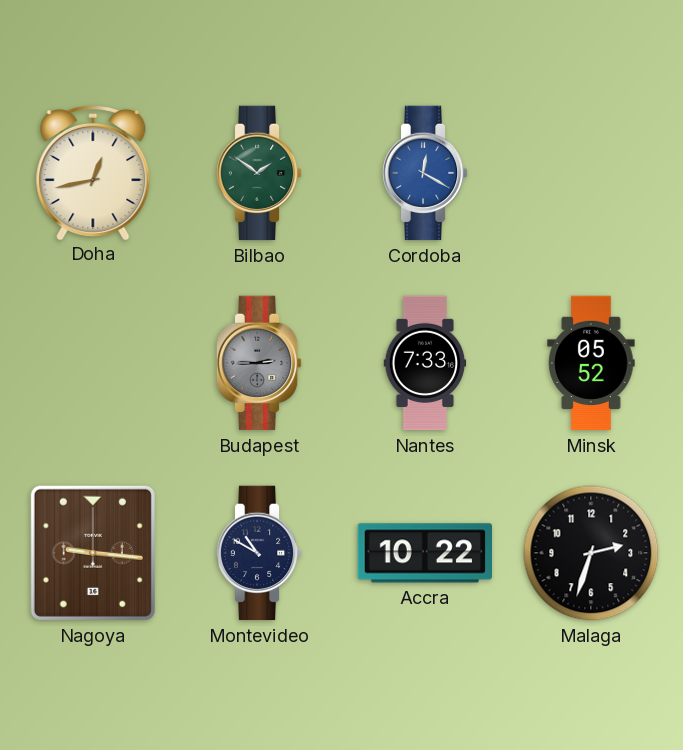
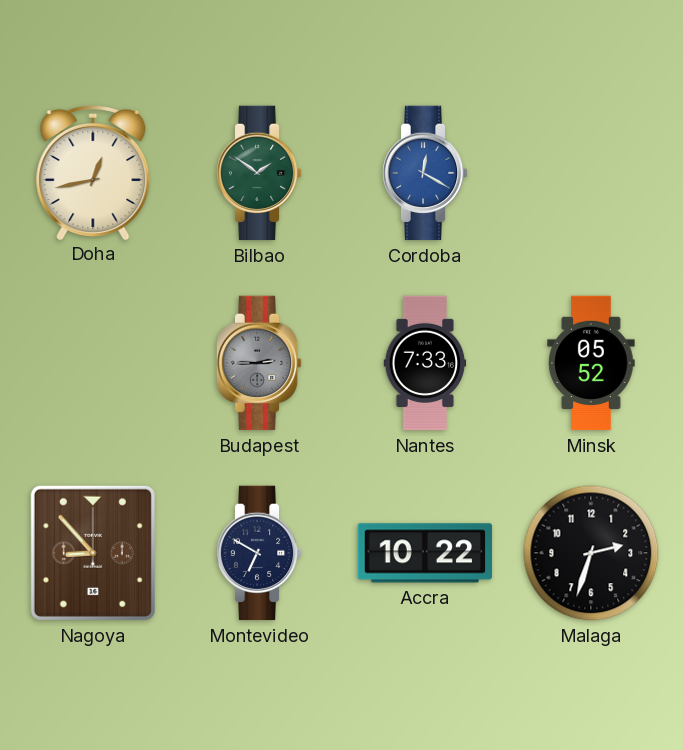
Nagoya: 9:16 -> 8:53 (93, 553)
Montevideo: 10:50 -> 6:50 (259, 553)
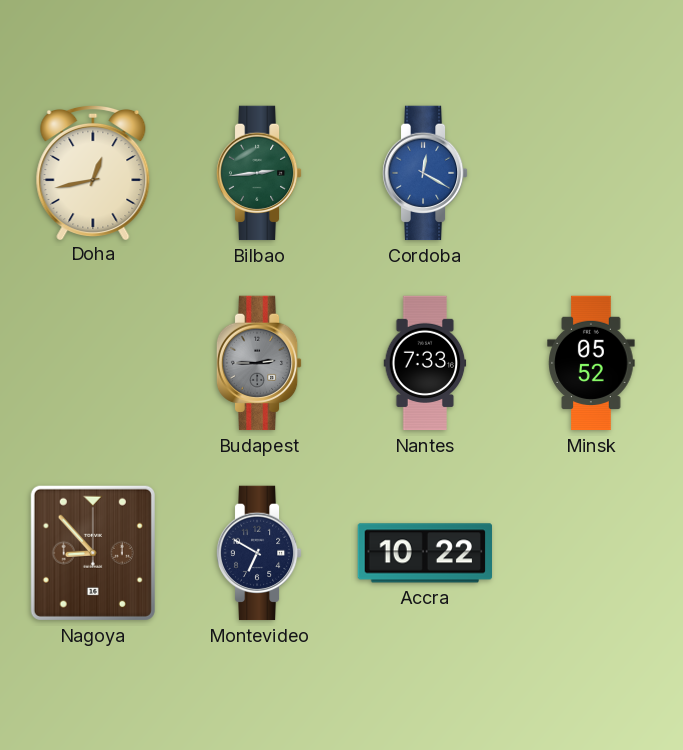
Bilbao: 1:51 -> 2:44 (259, 173)
Malaga: 2:33 -> none (591, 553)
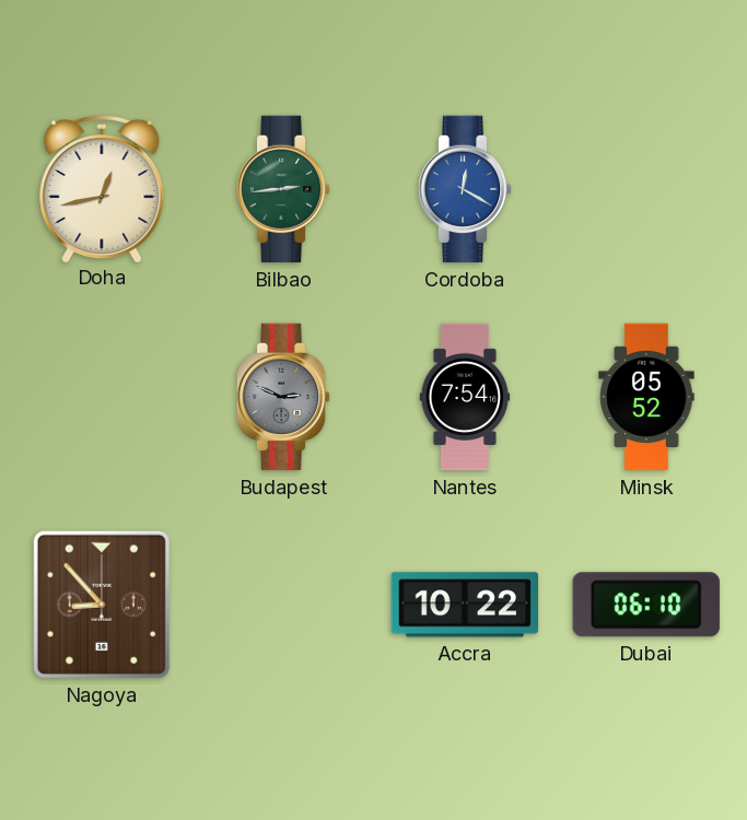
Budapest: 2:45 -> 2:49 (283, 397)
Nantes: 7:33 -> 7:54 (465, 397)
Montevideo: 6:50 -> none (259, 553)
Dubai: none -> 06:10 (646, 605)
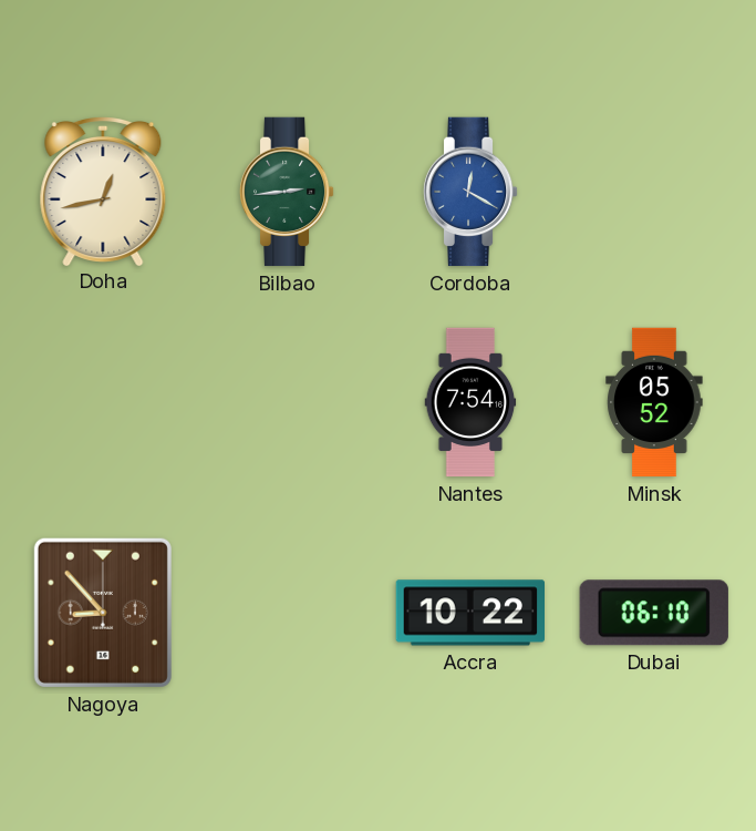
Budapest: 2:49 -> none (283, 397)
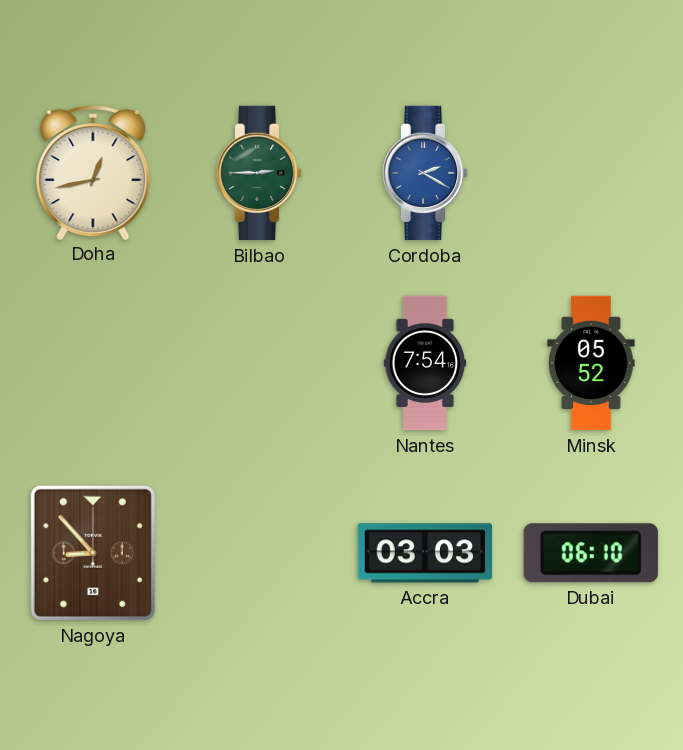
Bilbao: 2:44 -> 2:45 (259, 173)
Cordoba: 12:20 -> 2:20 (425, 173)
Accra: 10:22 -> 03:03 (424, 553)
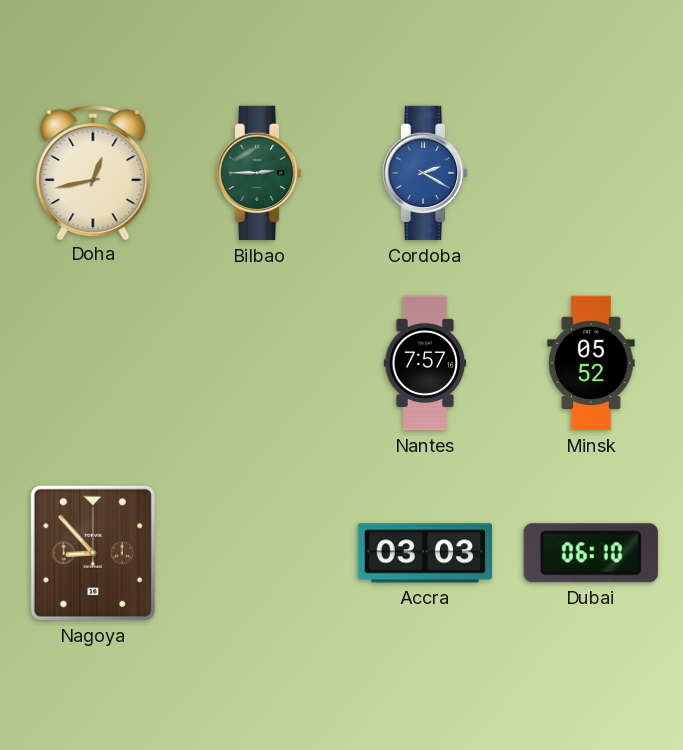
Nantes: 7:54 -> 7:57 (425, 363)
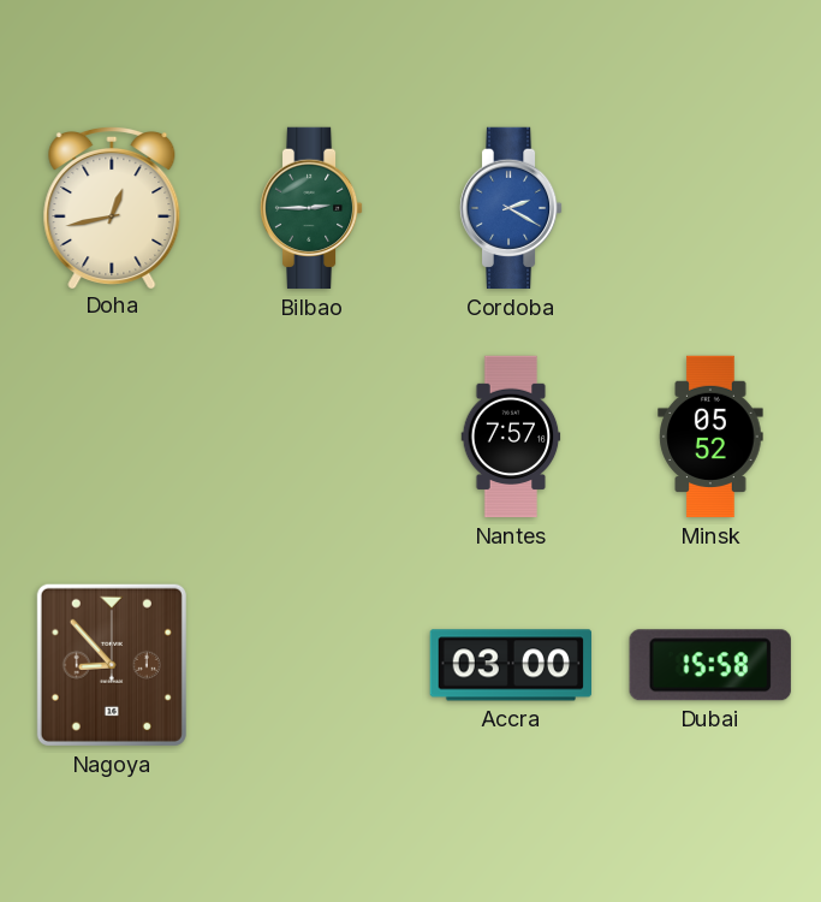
Accra: 03:03 -> 03:00 (510, 665)
Dubai: 06:10 -> 15:58 (710, 665)
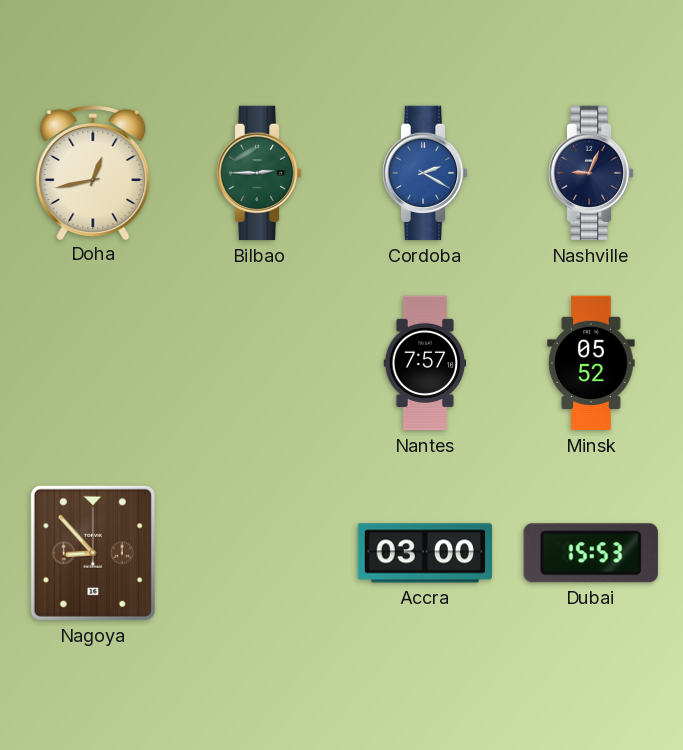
Nashville: none -> 9:04 (591, 173)
Dubai: 15:58 -> 15:53 (591, 553)
